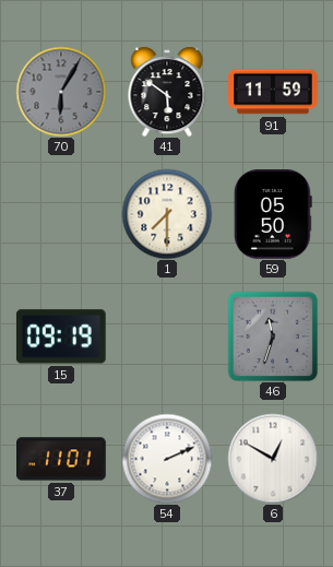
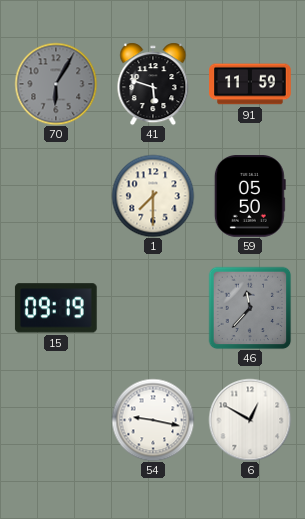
41: 5:51 -> 5:48 (153, 84)
46: 11:33 -> 11:37 (250, 308)
37: 11:01 -> none (61, 459)
54: 2:11 -> 9:17 (153, 420)
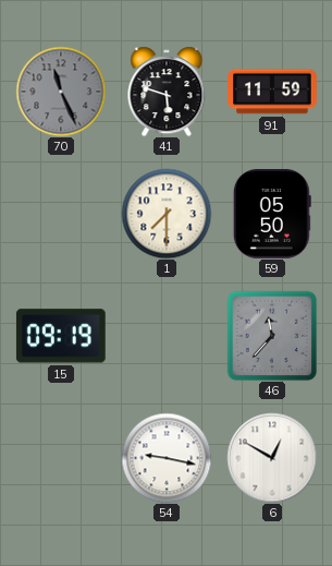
70: 6:05 -> 11:26 (61, 92)
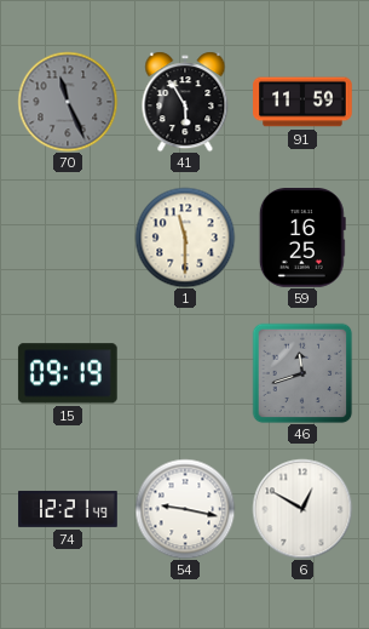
41: 5:48 -> 5:55 (185, 102)
1: 7:30 -> 11:30 (185, 238)
59: 05:50 -> 16:25 (302, 239)
46: 11:37 -> 11:42 (302, 373)
74: none -> 12:21 (68, 509)
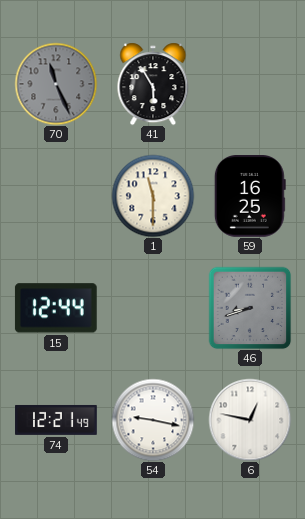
91: 11:59 -> none (302, 102)
15: 09:19 -> 12:44 (56, 308)
46: 11:42 -> 8:42 (250, 308)
6: 12:50 -> 12:47 (250, 420)
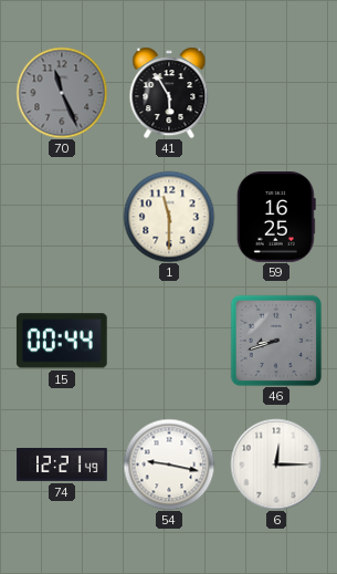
15: 12:44 -> 00:44 (62, 341)
6: 12:47 -> 12:15 (276, 465)
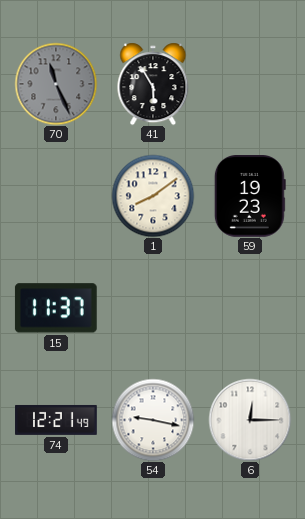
1: 11:30 -> 8:09 (153, 196)
59: 16:25 -> 19:23 (250, 197)
15: 00:44 -> 11:37 (56, 308)
46: 8:42 -> none (276, 341)
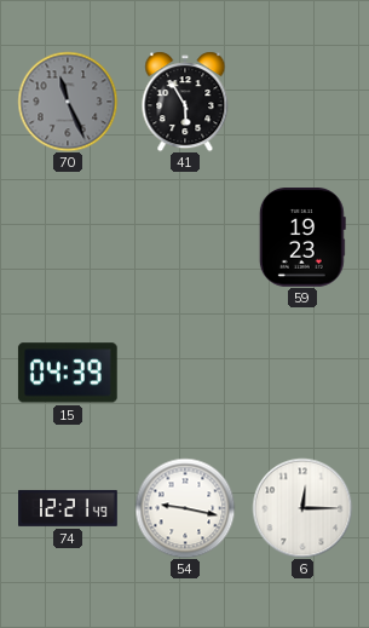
1: 8:09 -> none (153, 196)
15: 11:37 -> 04:39 (68, 373)
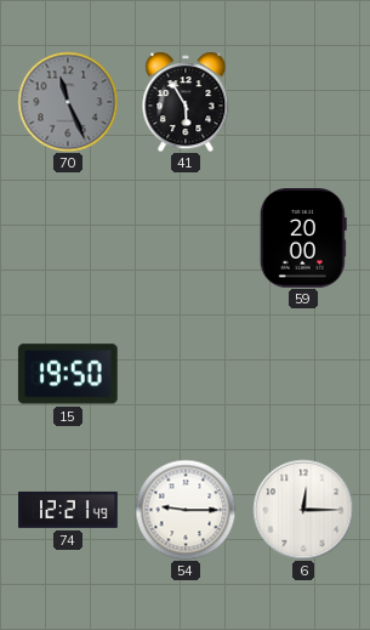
59: 19:23 -> 20:00 (303, 239)
15: 04:39 -> 19:50 (68, 374)
54: 9:17 -> 9:15 (186, 510)
